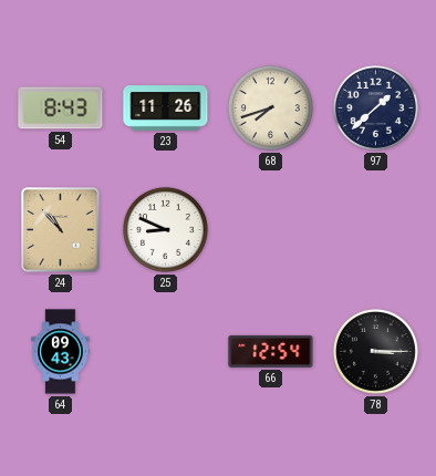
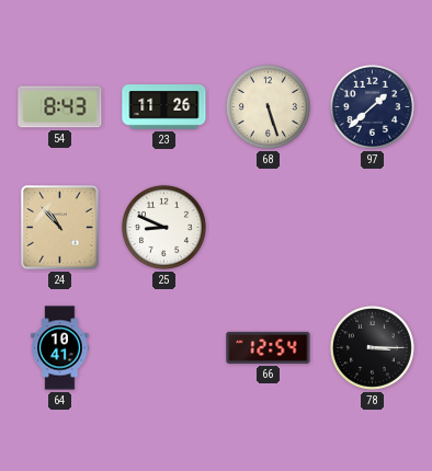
68: 7:42 -> 5:27 (268, 106)
64: 09:43 -> 10:41 (60, 348)
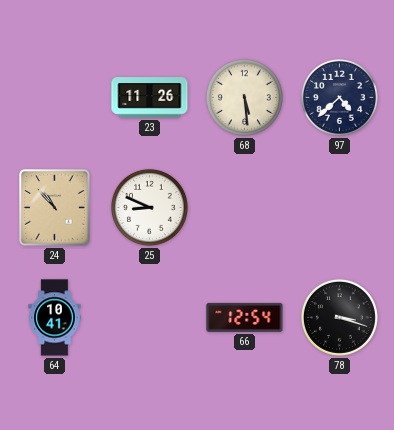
54: 8:43 -> none (60, 107)
68: 5:27 -> 5:29 (244, 97)
97: 1:38 -> 4:38 (339, 97)
78: 3:15 -> 3:18 (339, 317)
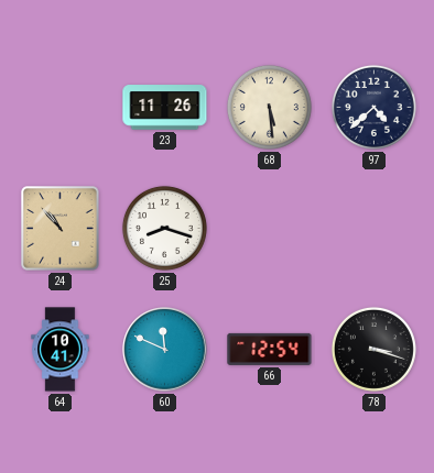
25: 8:49 -> 8:18 (164, 228)
60: none -> 11:49 (165, 350)
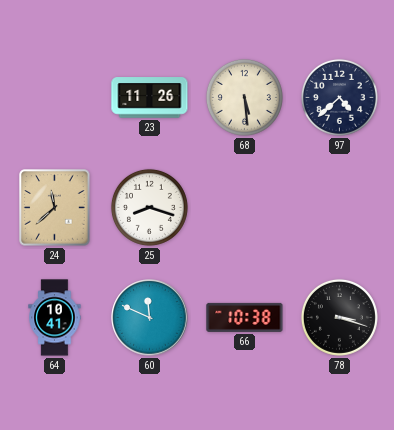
24: 10:53 -> 11:38 (55, 208)
66: 12:54 -> 10:38 (245, 317)
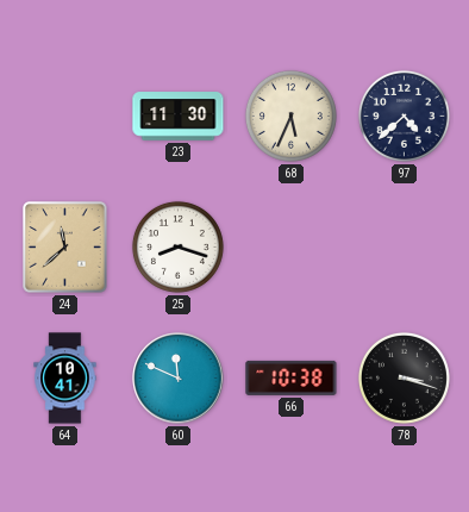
23: 11:26 -> 11:30 (179, 117)
68: 5:29 -> 5:34 (290, 115)
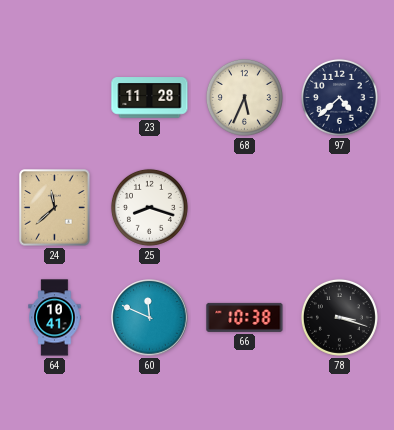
23: 11:30 -> 11:28 (150, 98)
